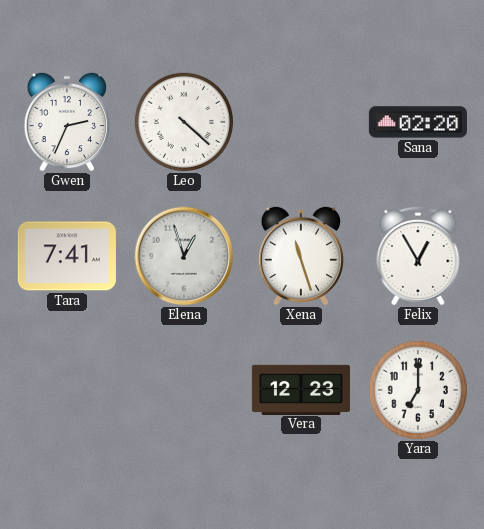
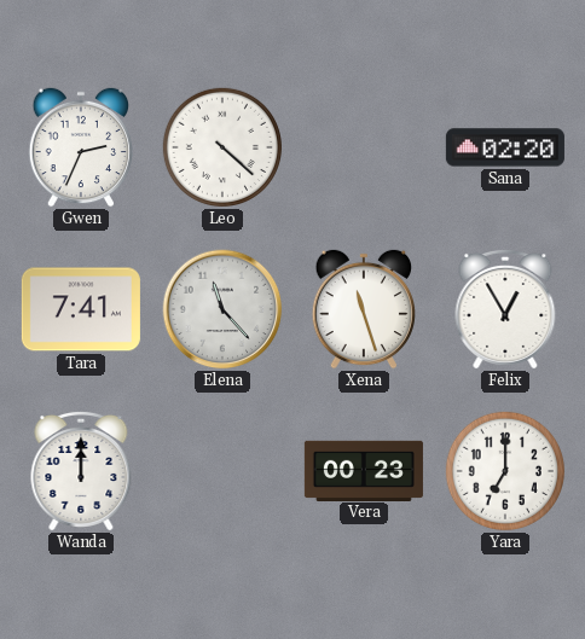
Elena: 12:57 -> 11:23 (222, 309)
Wanda: none -> 12:00 (81, 471)
Vera: 12:23 -> 00:23 (364, 470)
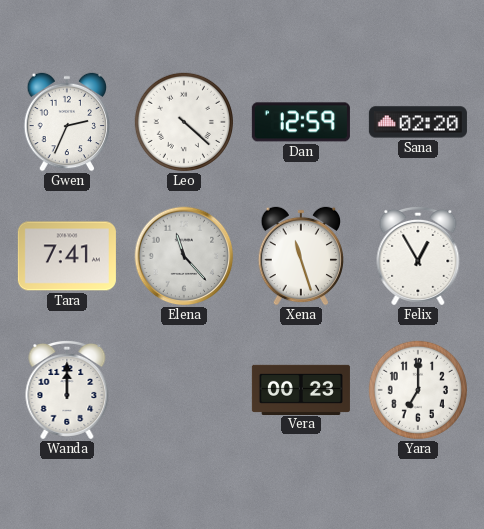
Dan: none -> 12:59 (301, 122)
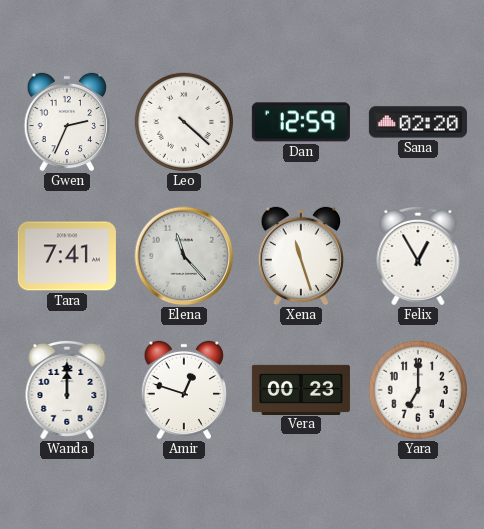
Amir: none -> 12:48 (184, 390)
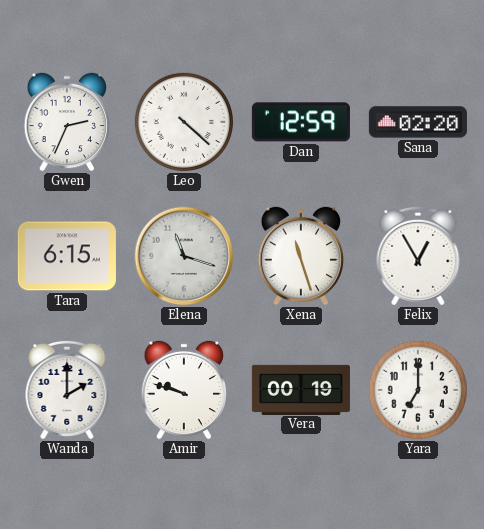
Tara: 7:41 -> 6:15 (67, 256)
Elena: 11:23 -> 11:18 (184, 256)
Wanda: 12:00 -> 2:00 (67, 390)
Amir: 12:48 -> 9:48 (184, 390)
Vera: 00:23 -> 00:19 (301, 389)
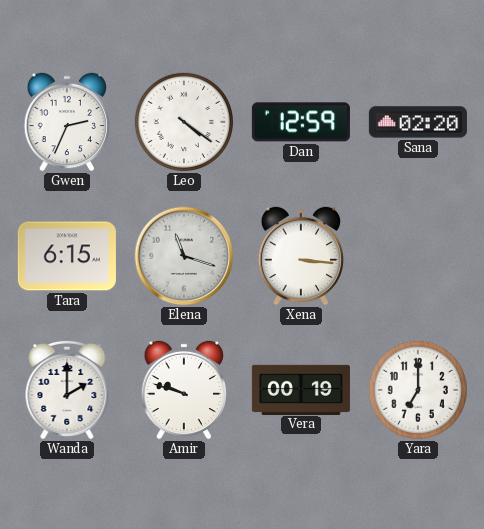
Leo: 4:22 -> 4:21 (184, 122)
Xena: 11:27 -> 3:16 (301, 256)
Felix: 12:55 -> none (418, 256)
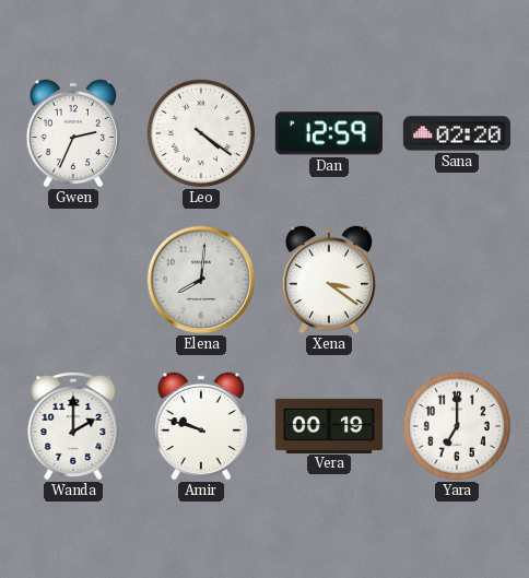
Tara: 6:15 -> none (67, 256)
Elena: 11:18 -> 8:01 (201, 280)
Xena: 3:16 -> 3:21 (329, 280)
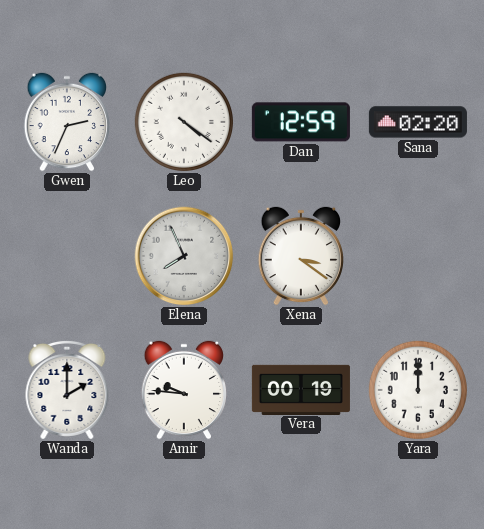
Elena: 8:01 -> 7:56 (184, 256)
Amir: 9:48 -> 9:46 (184, 390)
Yara: 7:00 -> 12:00 (418, 390)
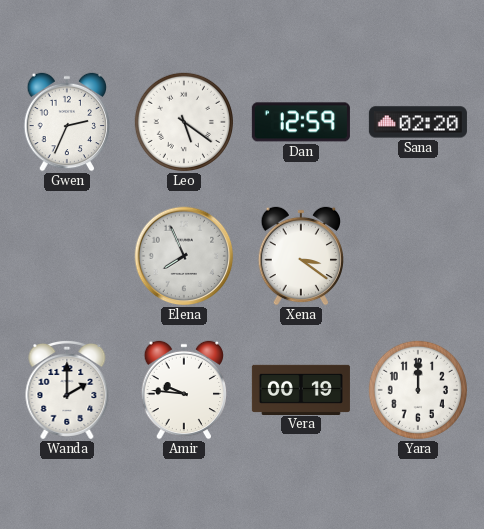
Leo: 4:21 -> 5:21 (184, 122)
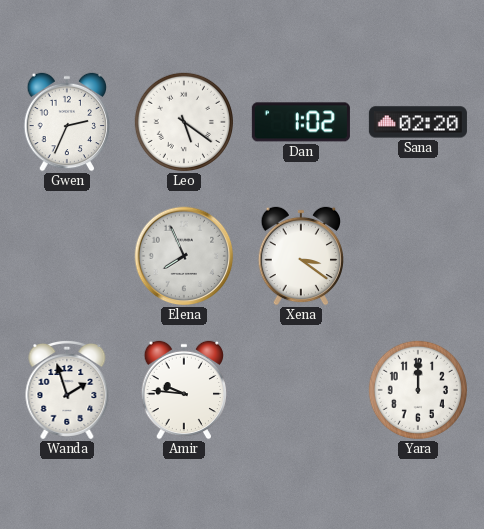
Dan: 12:59 -> 1:02 (301, 122)
Wanda: 2:00 -> 1:57 (67, 390)
Vera: 00:19 -> none (301, 389)
